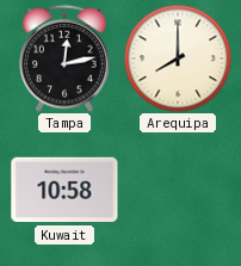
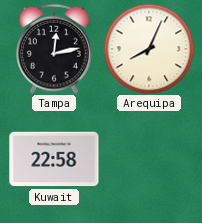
Arequipa: 8:00 -> 8:04 (149, 49)
Kuwait: 10:58 -> 22:58 (54, 159)
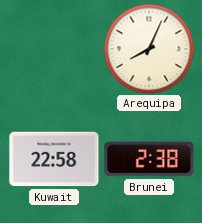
Tampa: 12:13 -> none (54, 49)
Brunei: none -> 2:38 (149, 159)
